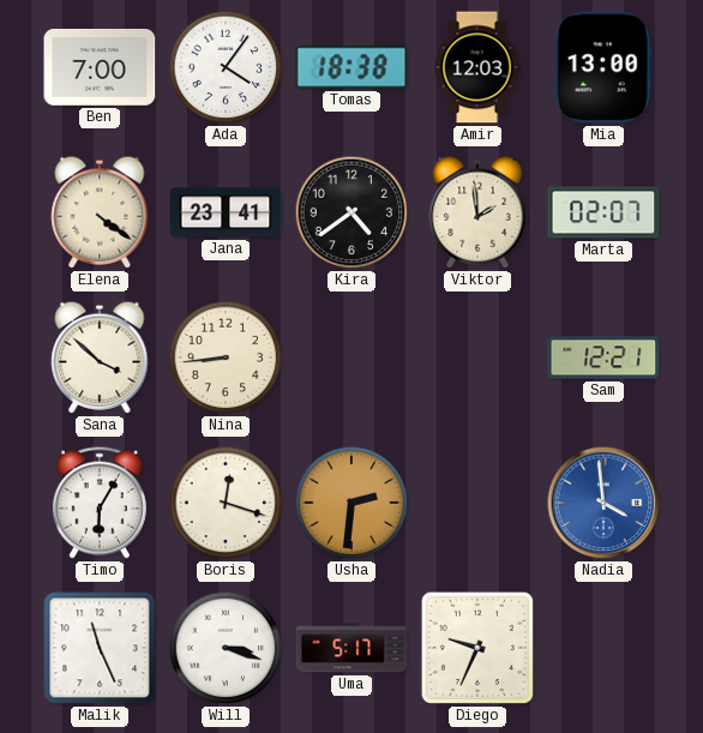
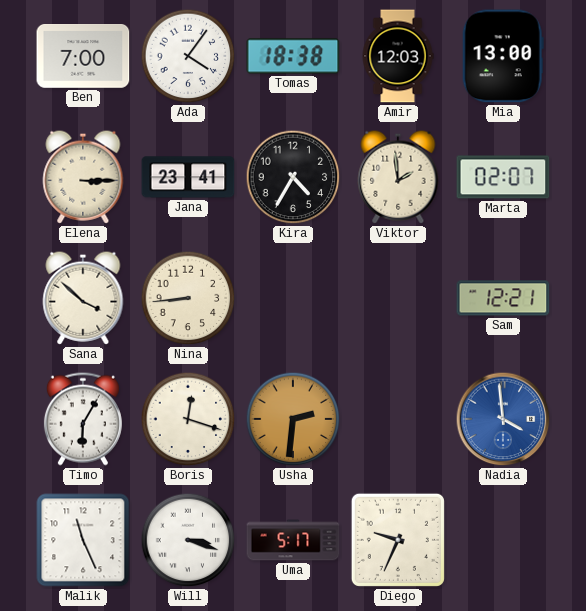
Elena: 4:21 -> 3:15 (83, 177)
Kira: 4:39 -> 4:35 (293, 177)
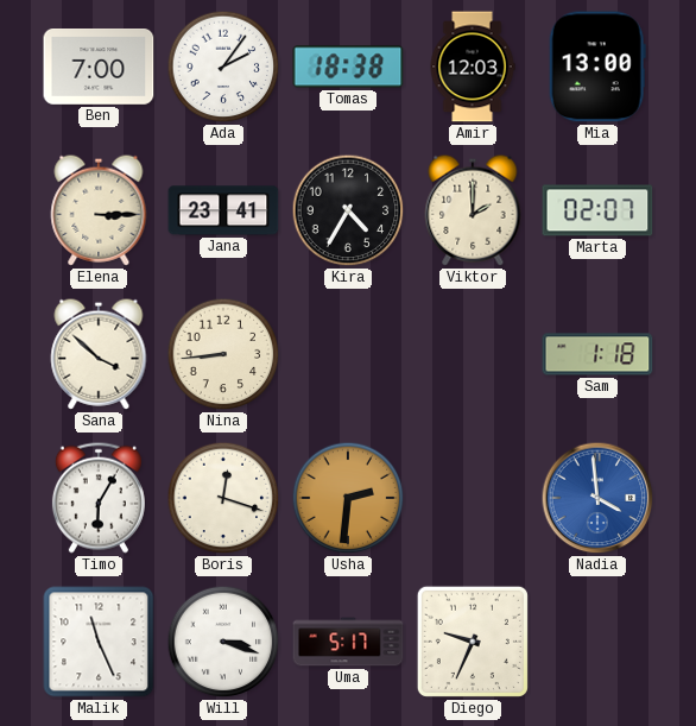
Ada: 4:06 -> 2:06 (223, 67)
Viktor: 1:59 -> 2:00 (473, 210)
Sam: 12:21 -> 1:18 (597, 354)
